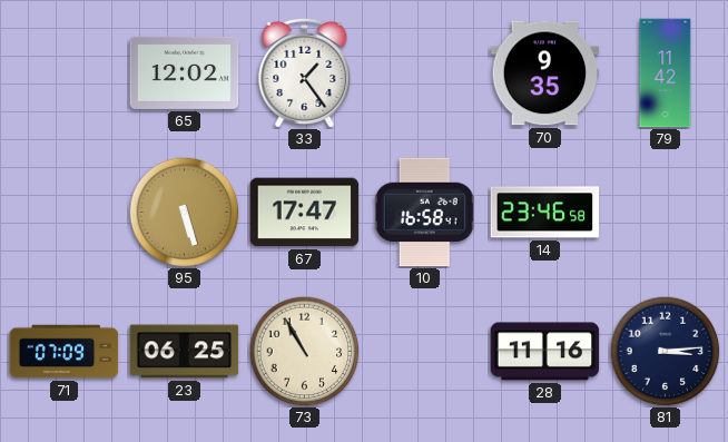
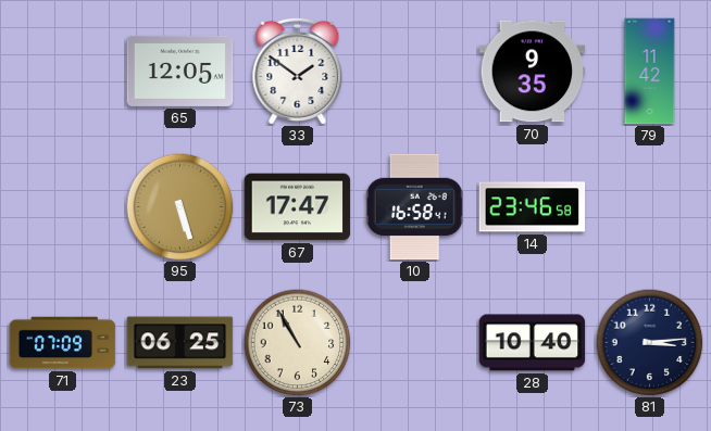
65: 12:02 -> 12:05 (180, 71)
33: 1:24 -> 1:51 (298, 71)
28: 11:16 -> 10:40 (533, 343)
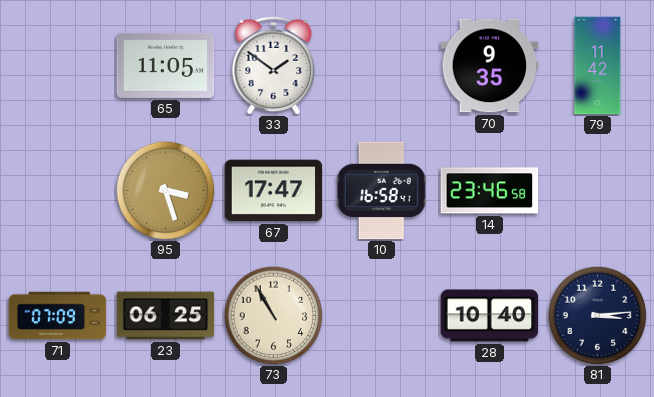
65: 12:05 -> 11:05 (166, 65)
95: 5:27 -> 3:27 (166, 191)
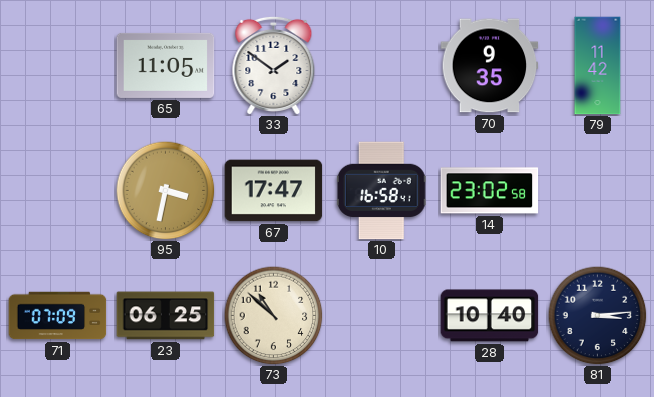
95: 3:27 -> 3:32 (166, 191)
14: 23:46 -> 23:02 (490, 191)
73: 10:55 -> 10:52 (274, 316)
